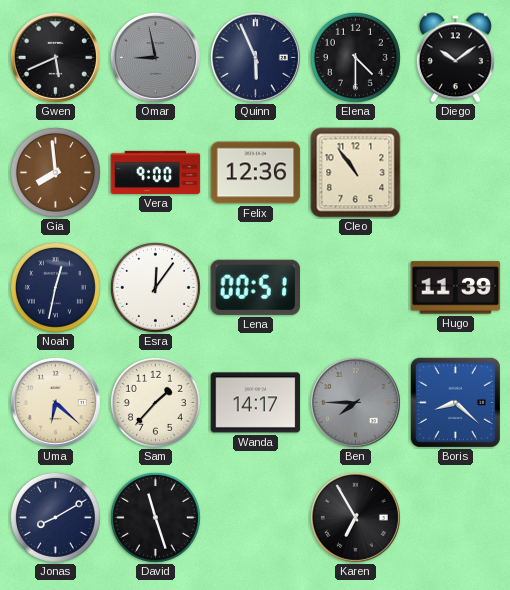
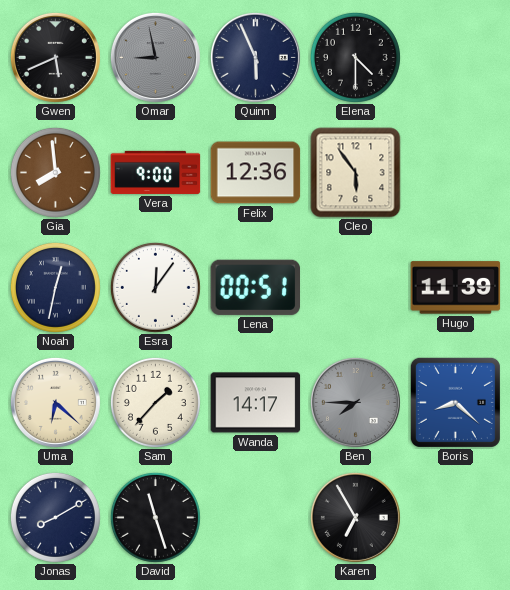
Diego: 10:09 -> none (455, 58)
Cleo: 10:54 -> 5:54 (356, 173)
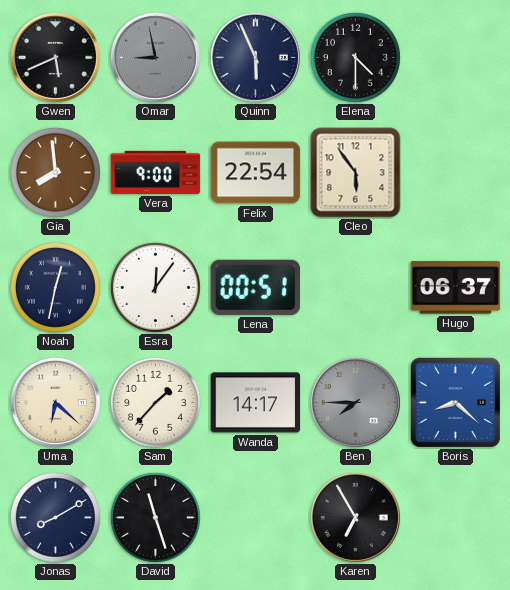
Felix: 12:36 -> 22:54 (256, 173)
Hugo: 11:39 -> 06:37 (456, 288)
